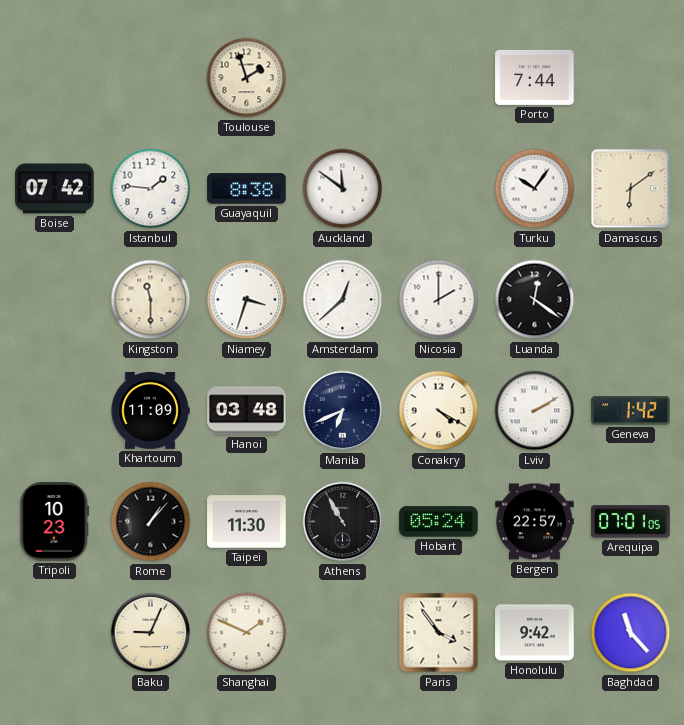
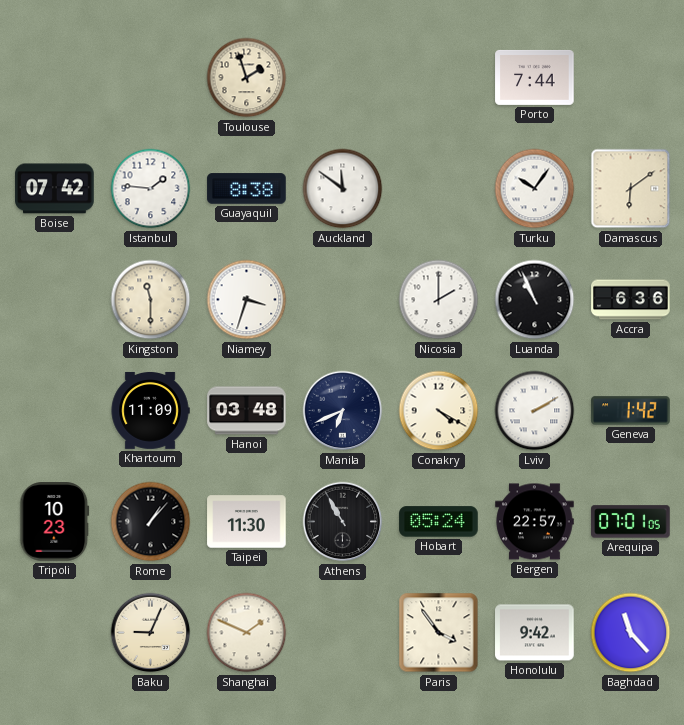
Amsterdam: 12:38 -> none (343, 300)
Luanda: 12:21 -> 10:56 (535, 300)
Accra: none -> 6:36 (631, 300)
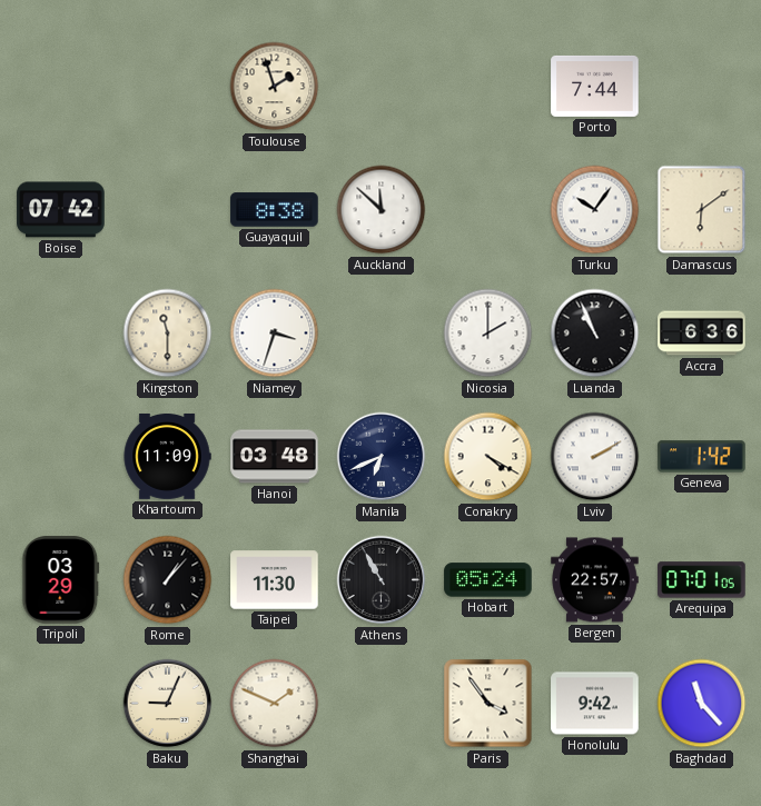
Istanbul: 1:46 -> none (151, 189)
Auckland: 11:51 -> 11:52 (382, 210)
Tripoli: 10:23 -> 03:29 (61, 580)
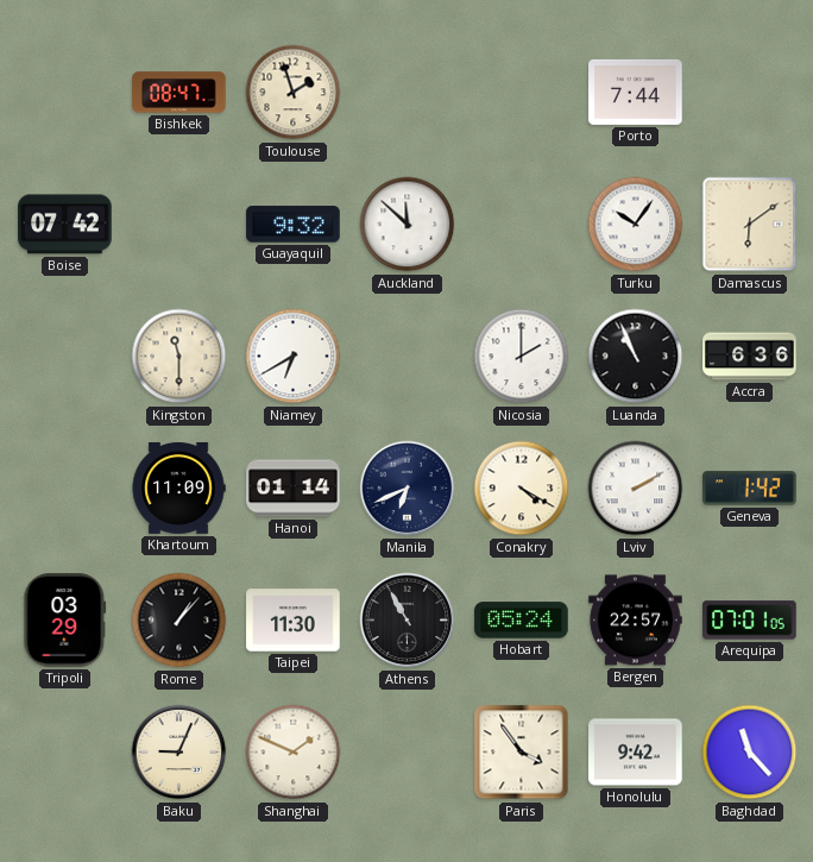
Bishkek: none -> 08:47 (179, 93)
Guayaquil: 8:38 -> 9:32 (294, 225)
Niamey: 3:33 -> 6:40 (294, 357)
Hanoi: 03:48 -> 01:14 (294, 489)
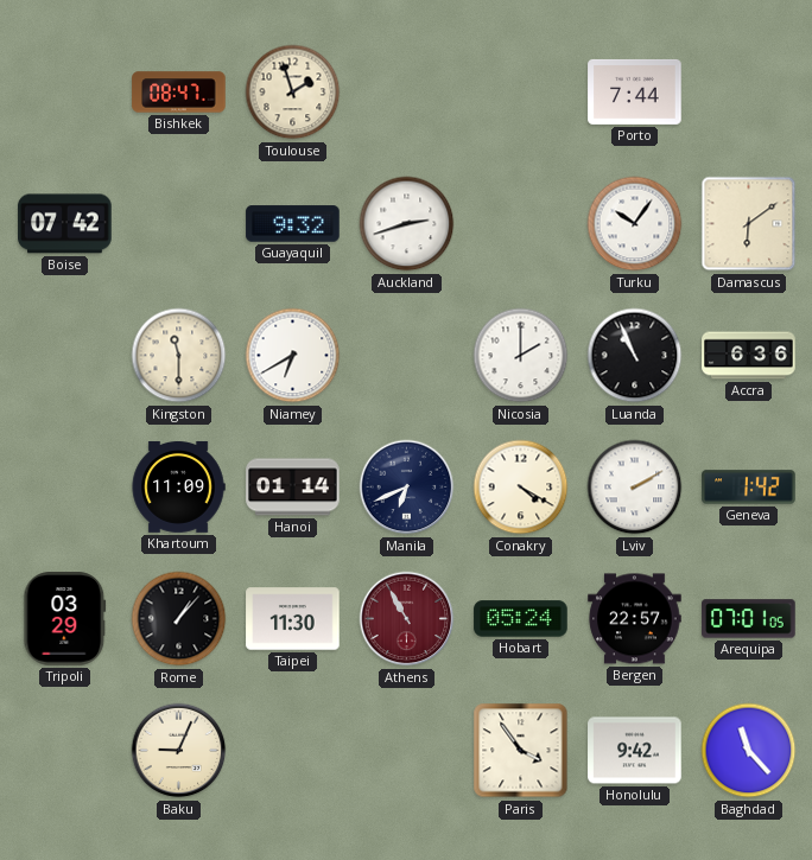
Auckland: 11:52 -> 2:42 (407, 224)
Athens dial: black -> burgundy (407, 619)
Shanghai: 1:49 -> none (294, 753)
